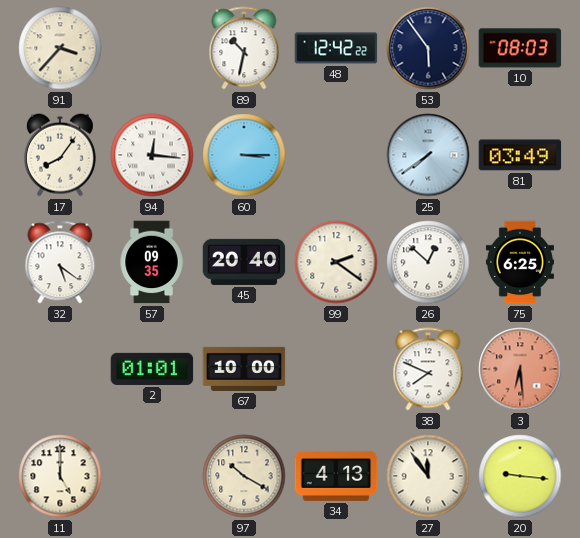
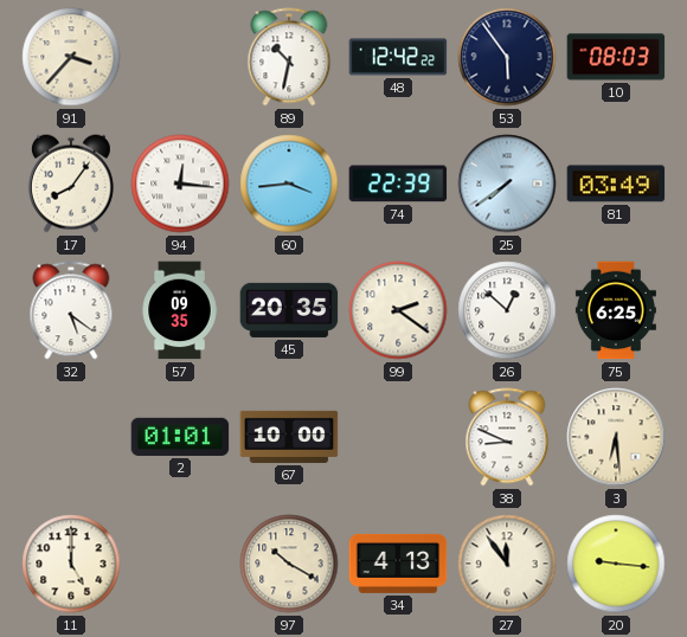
60: 3:15 -> 3:44 (289, 184)
74: none -> 22:39 (398, 184)
45: 20:40 -> 20:35 (289, 310)
38: 7:49 -> 8:49 (507, 437)
3 dial: salmon -> cream (616, 437)
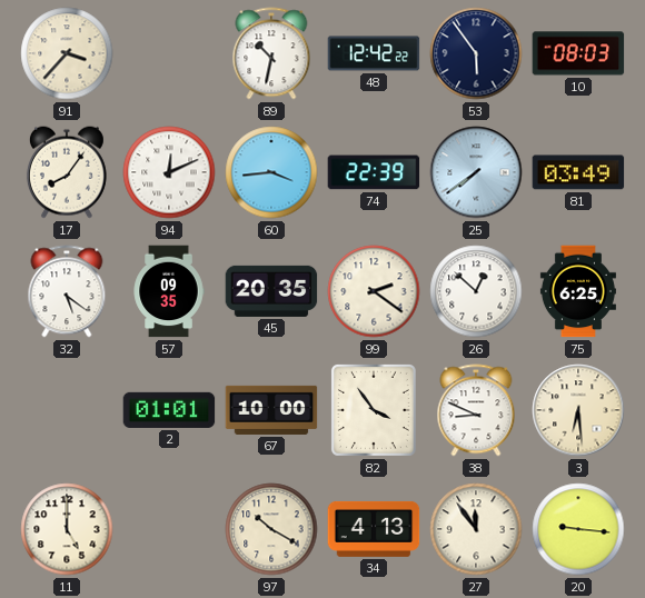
94: 12:16 -> 12:11 (169, 172)
82: none -> 3:54 (374, 410)
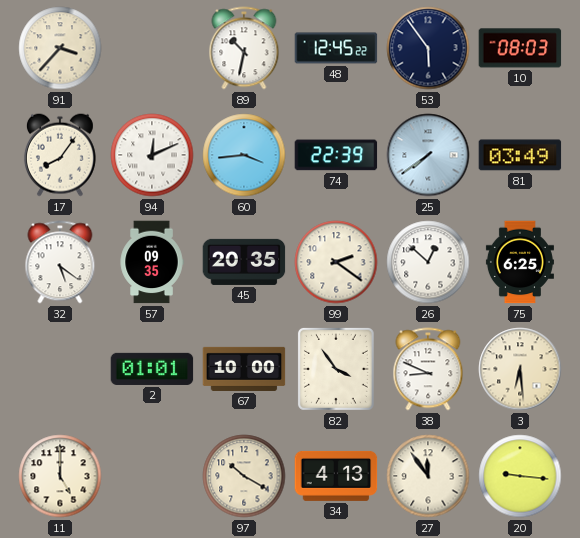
48: 12:42 -> 12:45 (336, 48)
